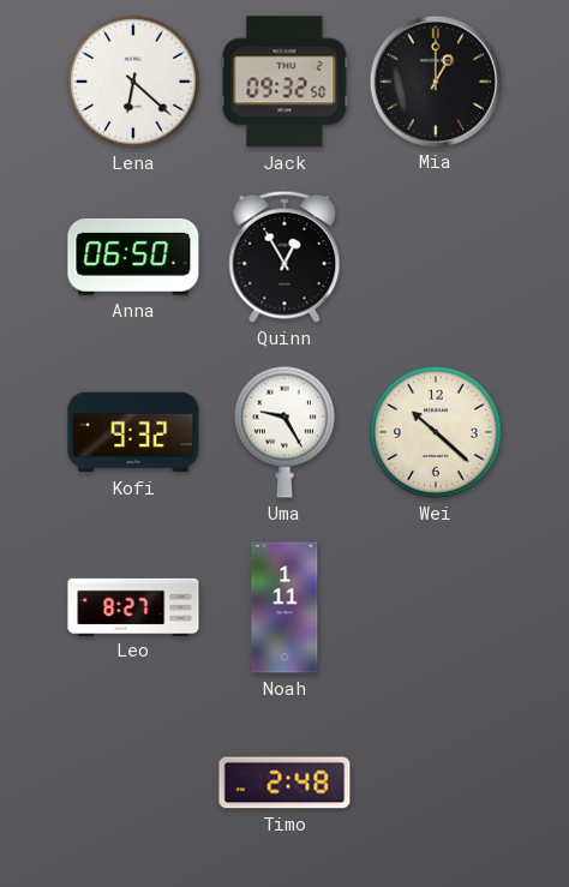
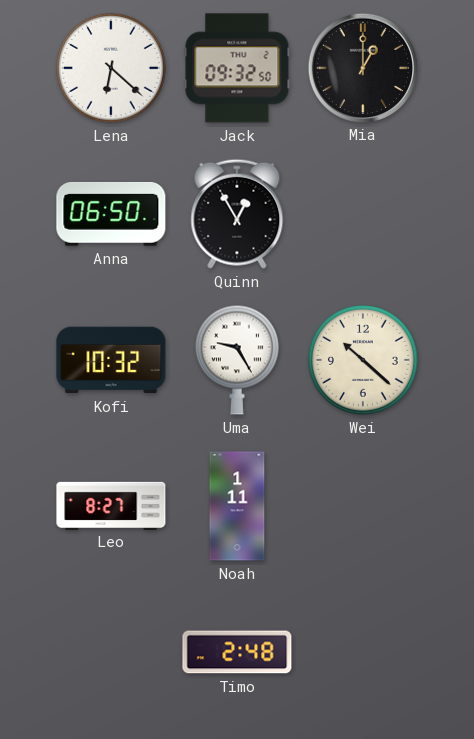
Kofi: 9:32 -> 10:32 (111, 360)
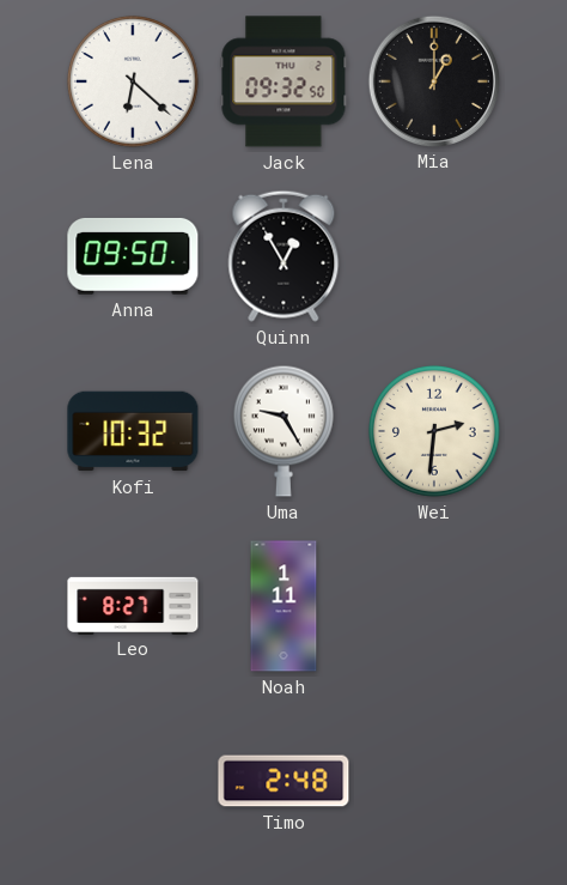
Anna: 06:50 -> 09:50 (133, 256)
Wei: 10:22 -> 2:31 (434, 431)
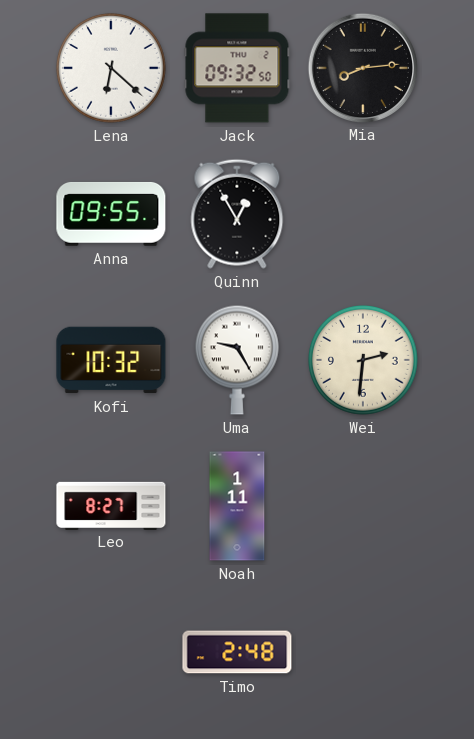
Mia: 1:00 -> 8:14 (362, 67)
Anna: 09:50 -> 09:55 (111, 214)
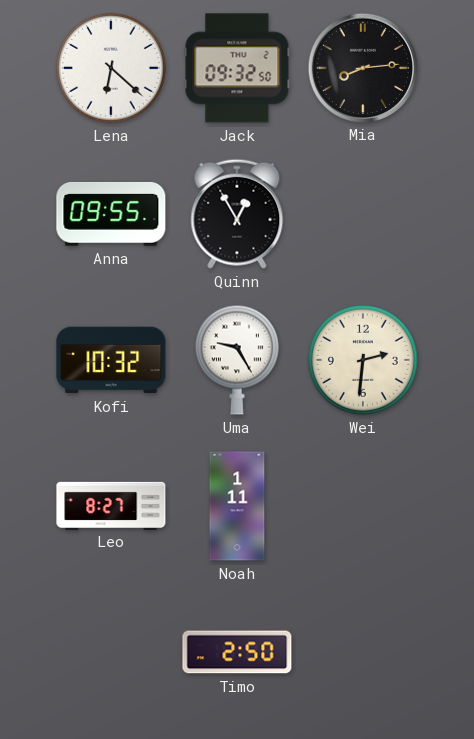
Timo: 2:48 -> 2:50 (237, 652)
